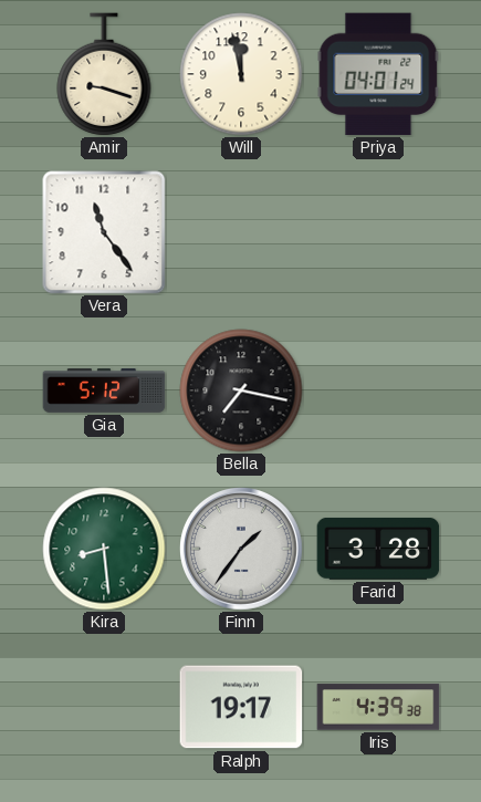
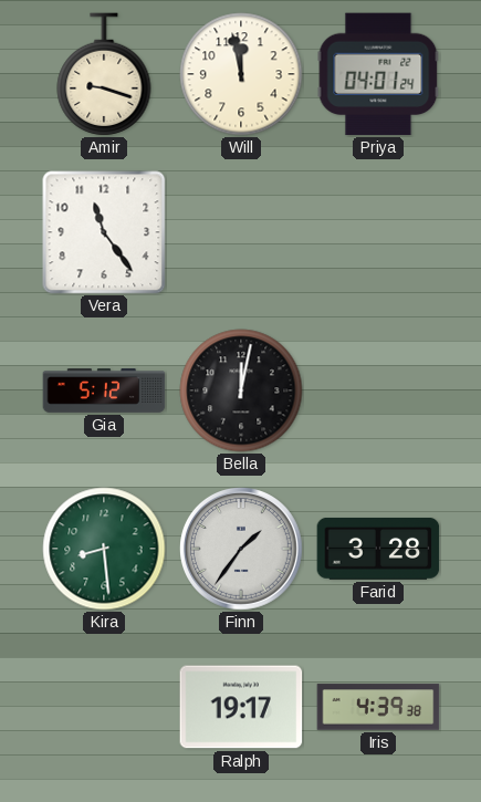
Bella: 7:17 -> 12:02 (241, 390)
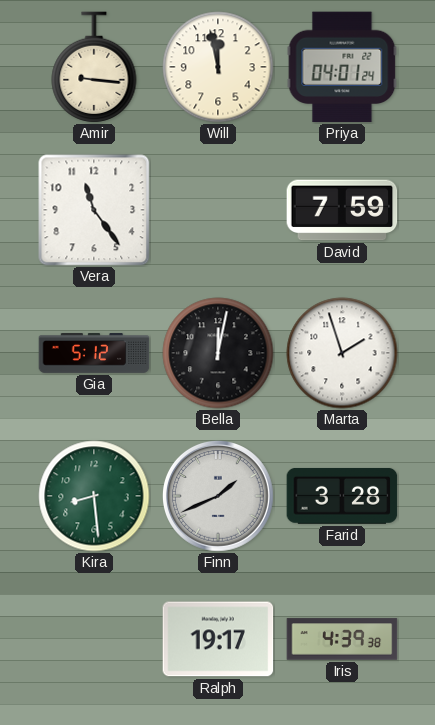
Amir: 9:18 -> 9:16 (94, 67)
David: none -> 7:59 (342, 210)
Marta: none -> 1:57 (342, 353)
Finn: 1:36 -> 1:41 (219, 497)
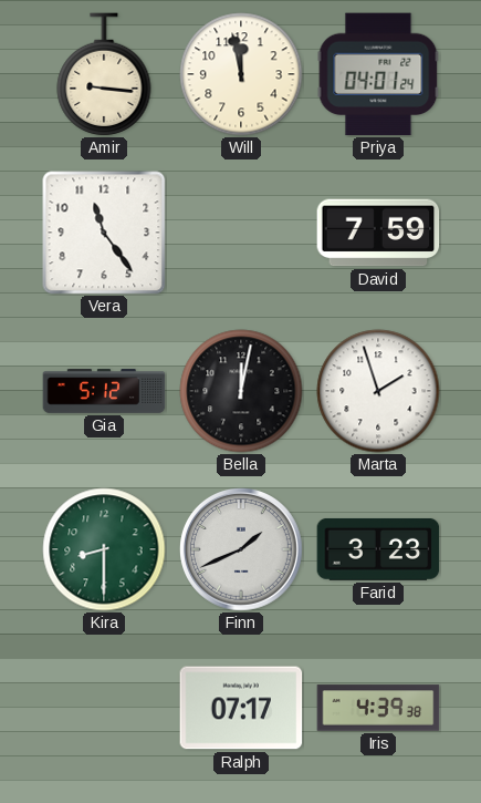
Kira: 8:29 -> 8:30 (104, 549)
Farid: 3:28 -> 3:23 (378, 549)
Ralph: 19:17 -> 07:17 (241, 708)
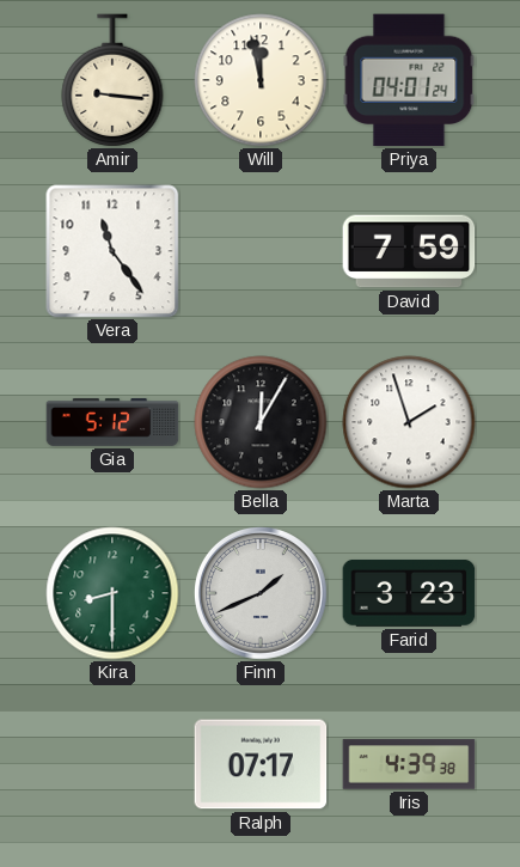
Bella: 12:02 -> 12:05 (261, 422)
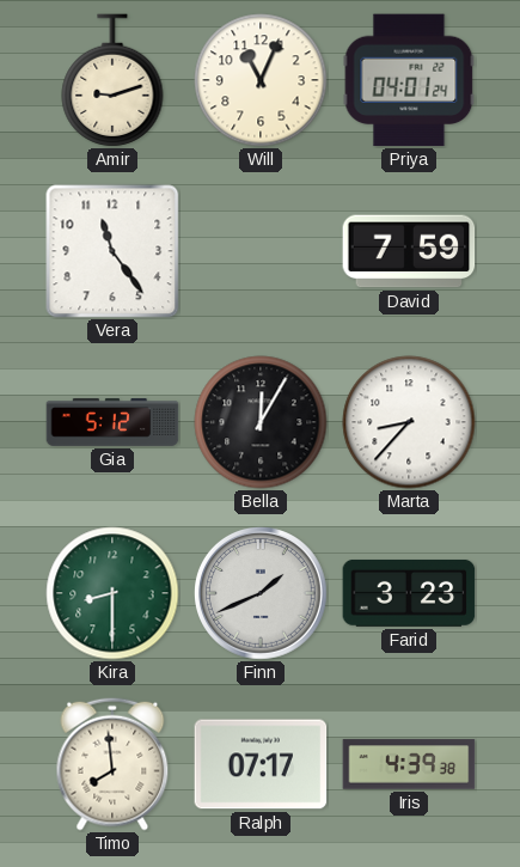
Amir: 9:16 -> 9:12 (112, 80)
Will: 11:58 -> 11:04 (261, 80)
Marta: 1:57 -> 8:37 (409, 422)
Timo: none -> 7:59 (112, 764)
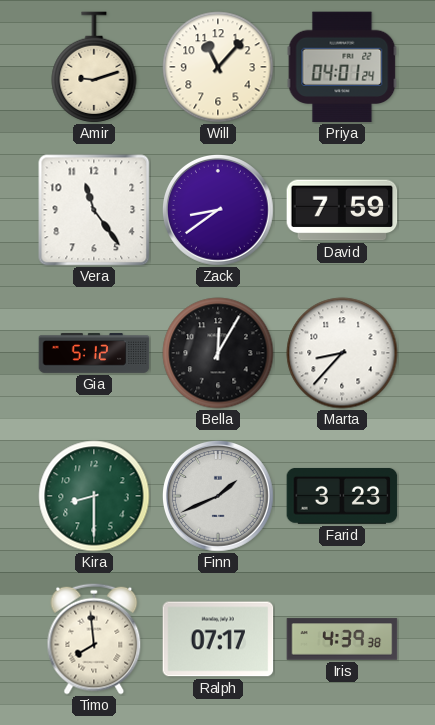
Will: 11:04 -> 11:07 (218, 67)
Zack: none -> 8:39 (219, 211)
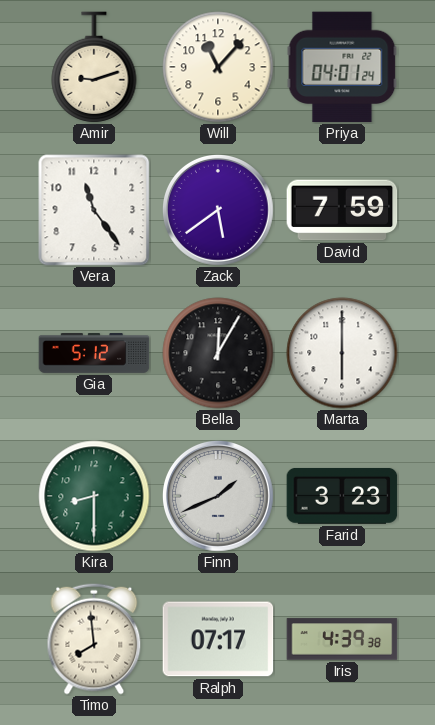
Zack: 8:39 -> 5:39 (219, 211)
Marta: 8:37 -> 6:00 (342, 353)
